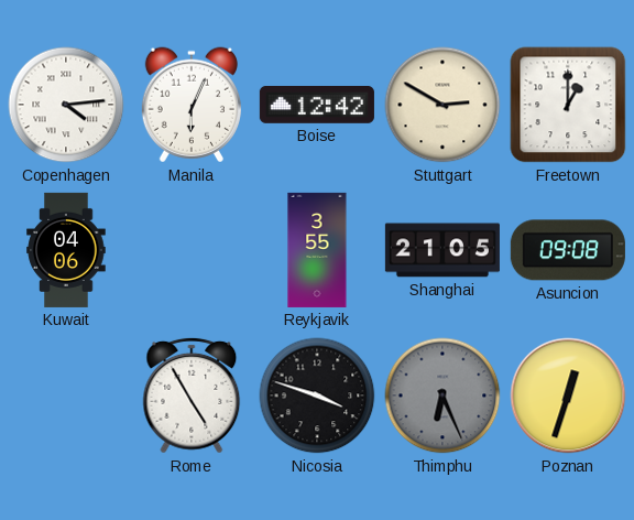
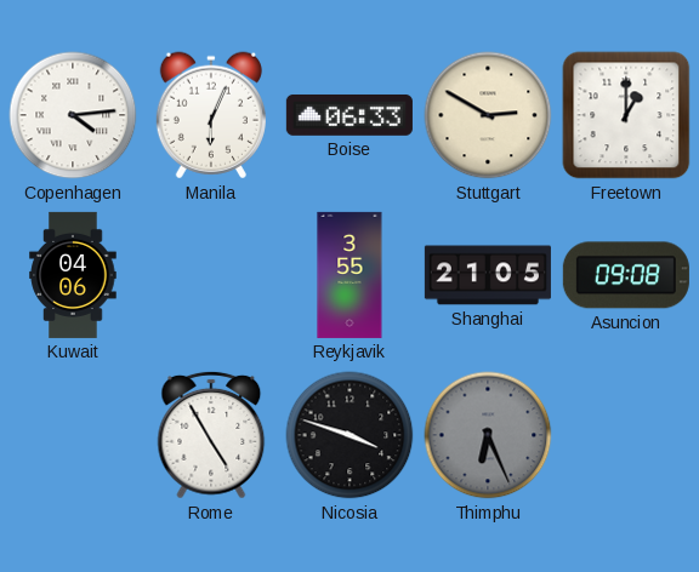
Boise: 12:42 -> 06:33 (349, 115)
Poznan: 12:33 -> none (568, 396)
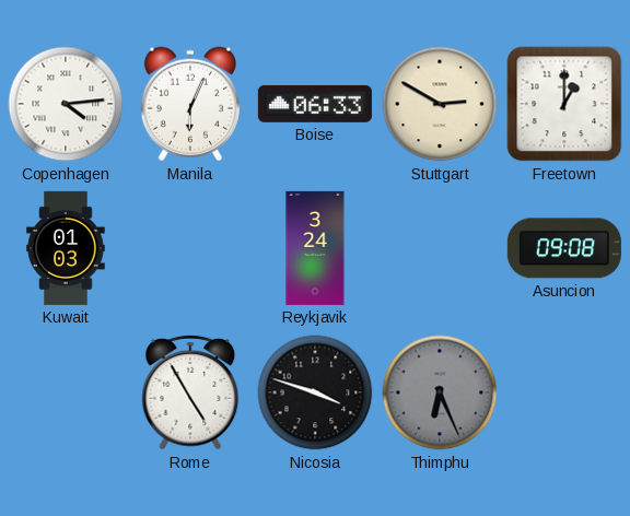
Kuwait: 04:06 -> 01:03 (66, 248)
Reykjavik: 3:55 -> 3:24 (315, 248)
Shanghai: 21:05 -> none (488, 275)
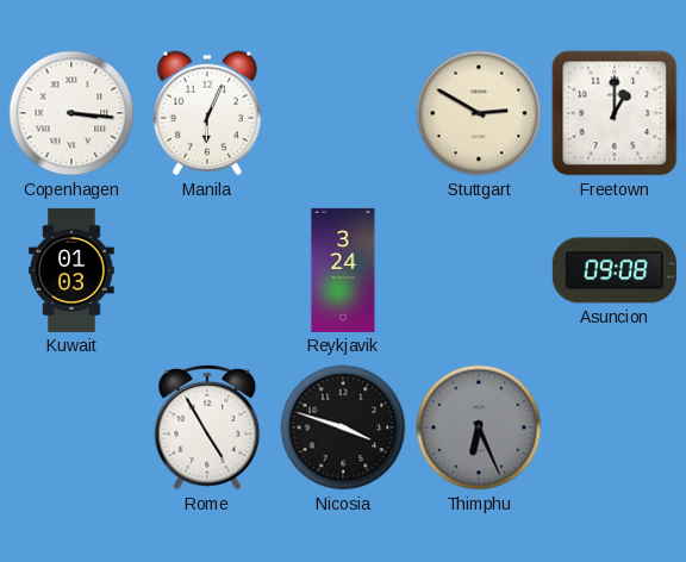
Copenhagen: 4:14 -> 3:16 (71, 113)
Boise: 06:33 -> none (315, 104)
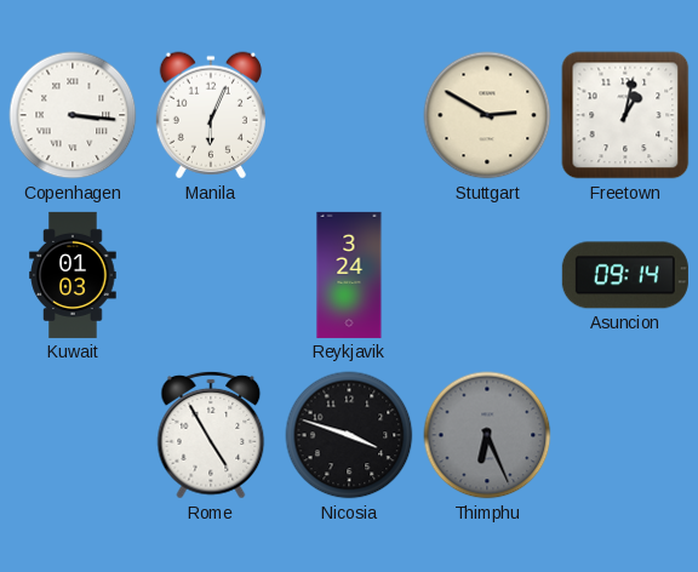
Freetown: 1:00 -> 1:02 (625, 115)
Asuncion: 09:08 -> 09:14 (625, 275)
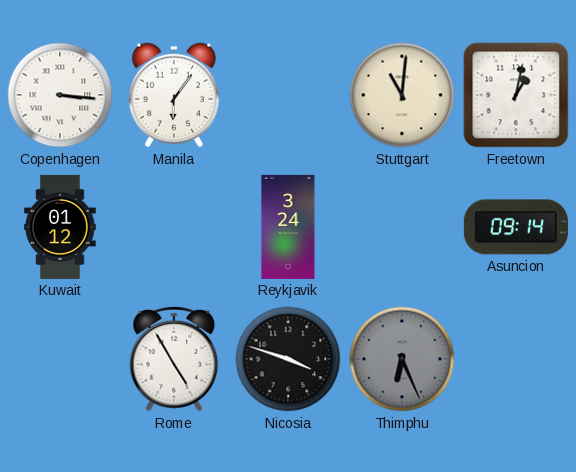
Manila: 6:04 -> 6:06 (174, 95)
Stuttgart: 2:50 -> 11:01 (402, 95)
Kuwait: 01:03 -> 01:12 (60, 227)
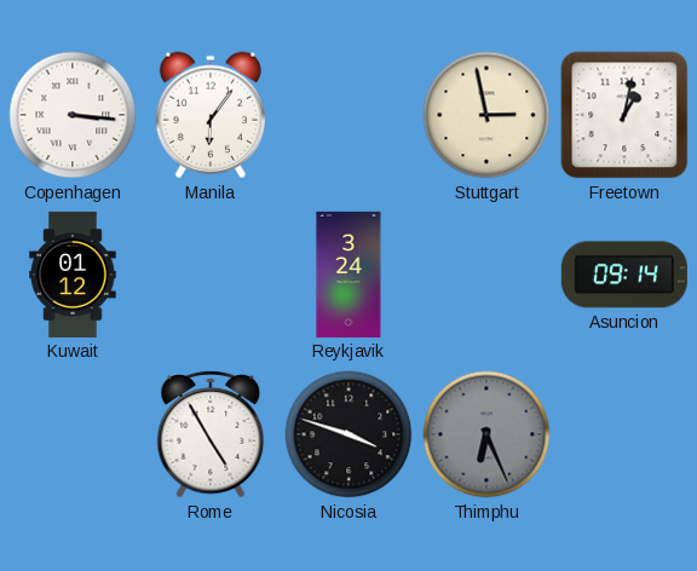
Stuttgart: 11:01 -> 2:58 (486, 115)
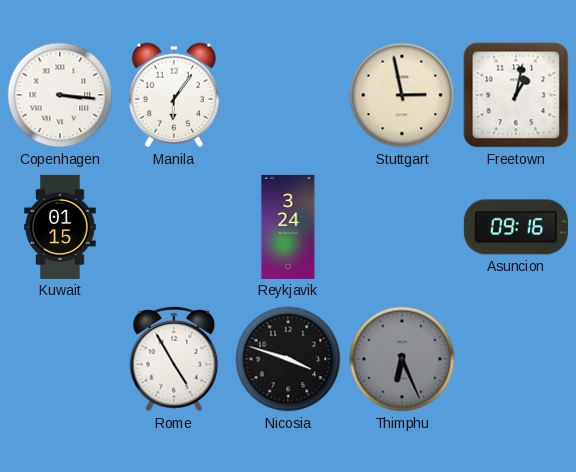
Kuwait: 01:12 -> 01:15 (60, 227)
Asuncion: 09:14 -> 09:16 (516, 227)
